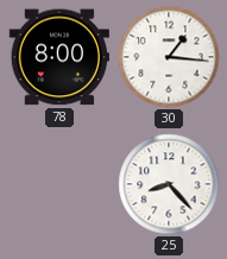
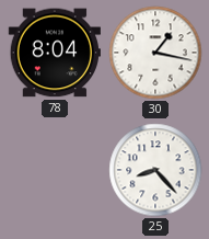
78: 8:00 -> 8:04 (55, 53)
30: 1:16 -> 1:17 (155, 53)
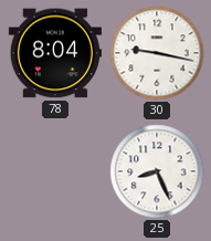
30: 1:17 -> 9:17 (157, 53)
25: 8:23 -> 8:26 (157, 171)
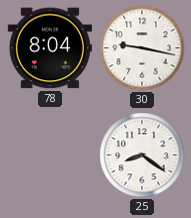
25: 8:26 -> 8:21 (142, 155)
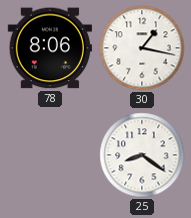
78: 8:04 -> 8:06 (50, 48)
30: 9:17 -> 1:17 (142, 48)
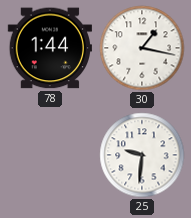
78: 8:06 -> 1:44 (50, 48)
25: 8:21 -> 9:31 (142, 155)
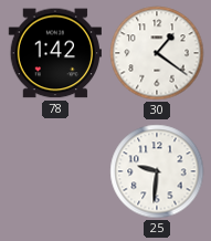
78: 1:44 -> 1:42 (55, 53)
30: 1:17 -> 1:21 (157, 53)
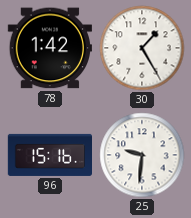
30: 1:21 -> 1:25 (142, 48)
96: none -> 15:16 (50, 155)
